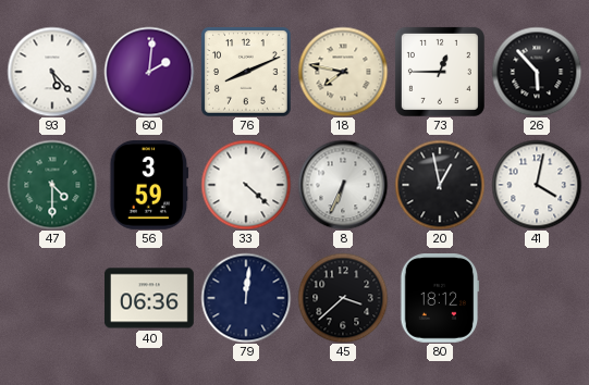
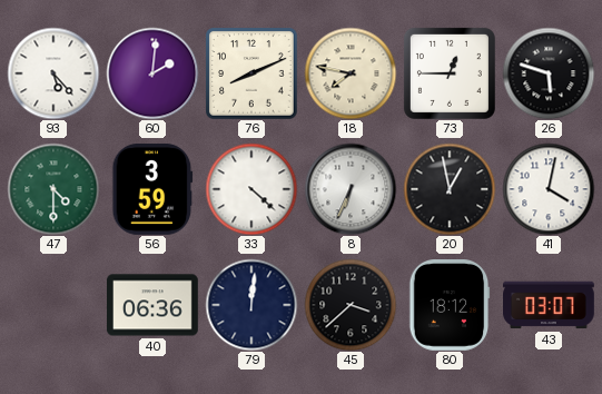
26: 5:53 -> 5:48 (549, 73)
43: none -> 03:07 (550, 305)
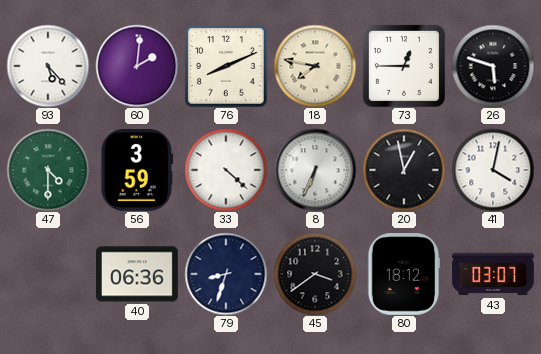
79: 12:01 -> 8:33 (226, 274)
45: 3:38 -> 3:39 (315, 274)
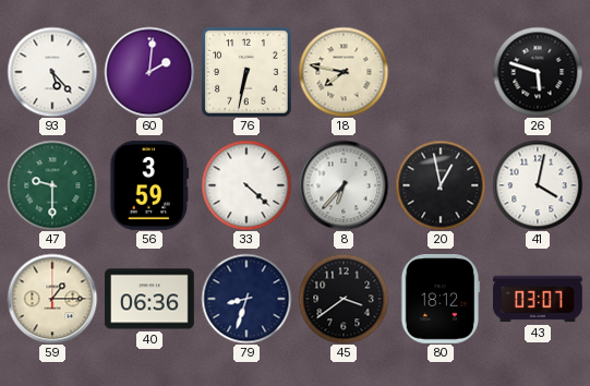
76: 8:11 -> 6:32 (246, 72)
73: 12:45 -> none (404, 66)
47: 4:30 -> 9:30 (52, 185)
8: 6:34 -> 6:37 (344, 185)
59: none -> 1:15 (52, 299)
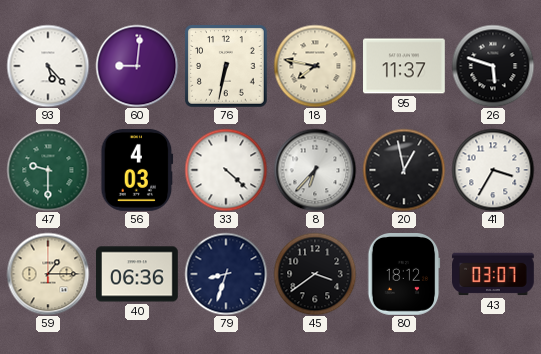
60: 2:01 -> 9:01 (137, 66)
95: none -> 11:37 (405, 66)
56: 3:59 -> 4:03 (137, 171)
41: 4:02 -> 3:35 (493, 170)
